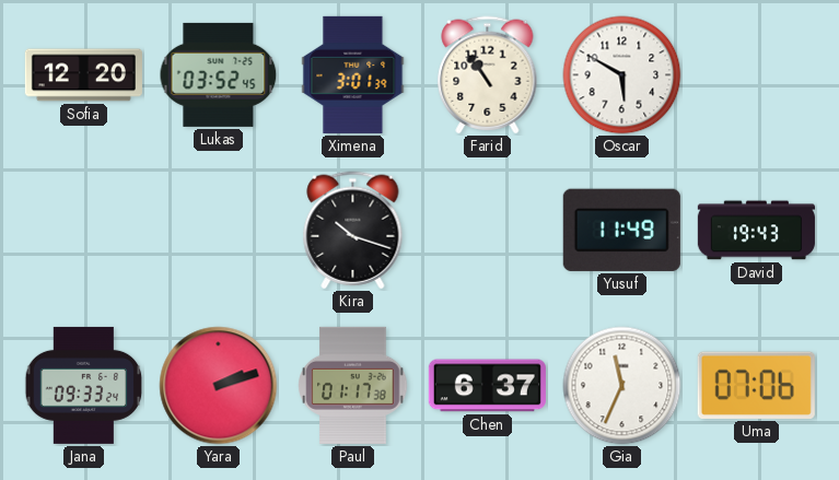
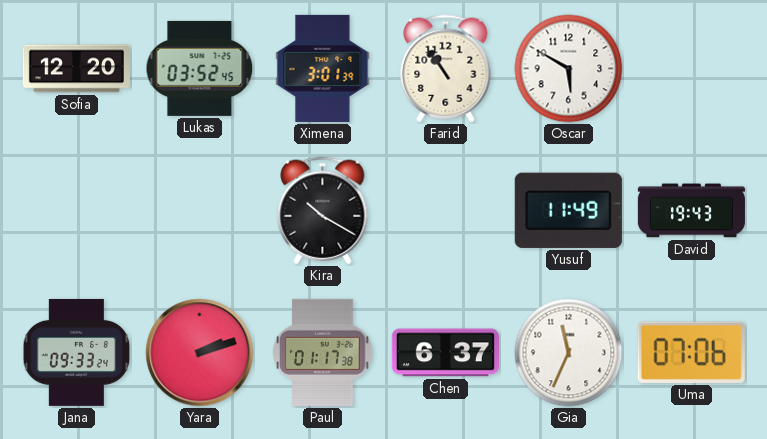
Kira: 10:18 -> 10:20 (323, 211)
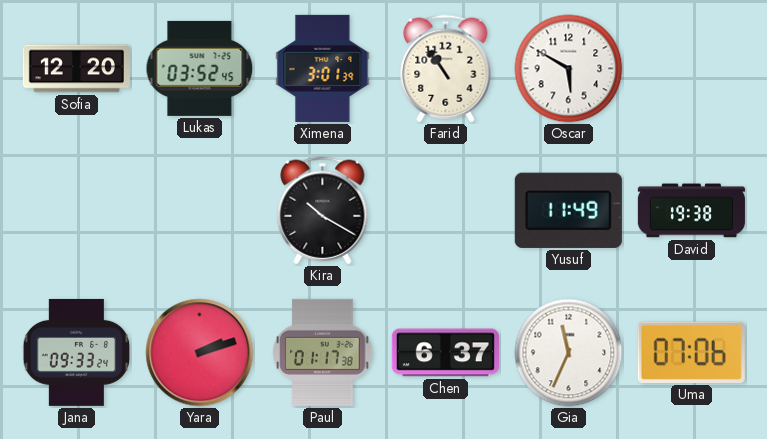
David: 19:43 -> 19:38 (691, 211)
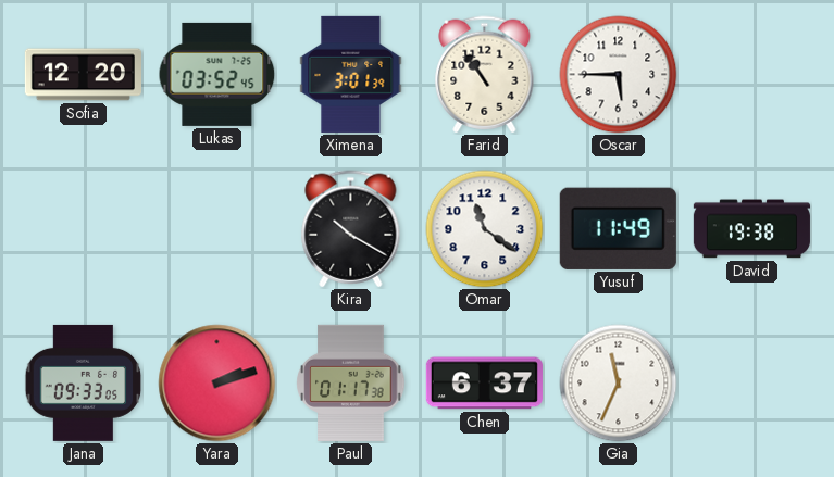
Oscar: 5:50 -> 5:45 (619, 75)
Omar: none -> 11:21 (485, 229)
Jana: 09:33:24 -> 09:33:05 (84, 382)
Uma: 07:06 -> none (691, 352)
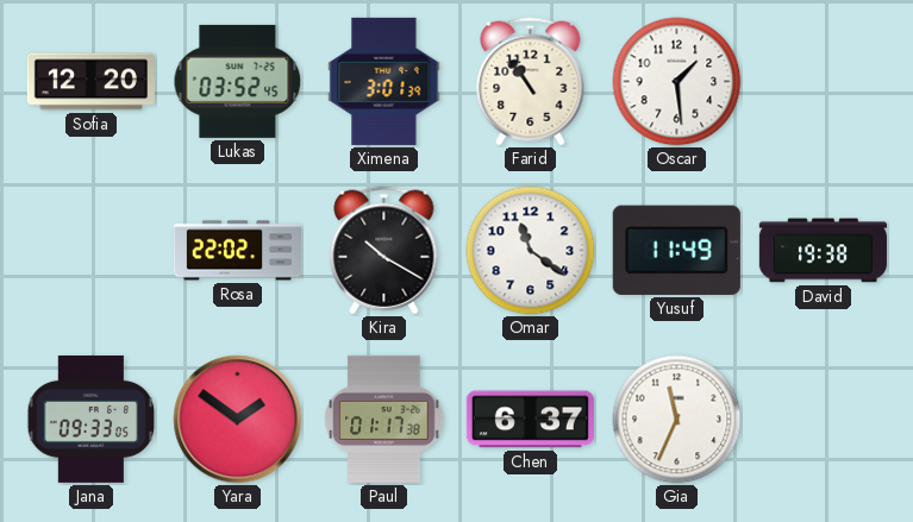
Oscar: 5:45 -> 1:29 (677, 82)
Rosa: none -> 22:02 (237, 251)
Yara: 2:12 -> 1:51 (238, 420)
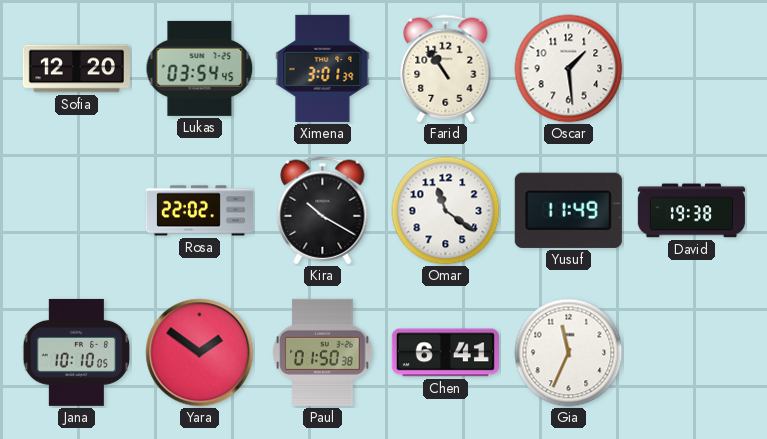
Lukas: 03:52 -> 03:54 (200, 68)
Jana: 09:33 -> 10:10 (77, 352)
Paul: 01:17 -> 01:50 (323, 352)
Chen: 6:37 -> 6:41 (445, 353)
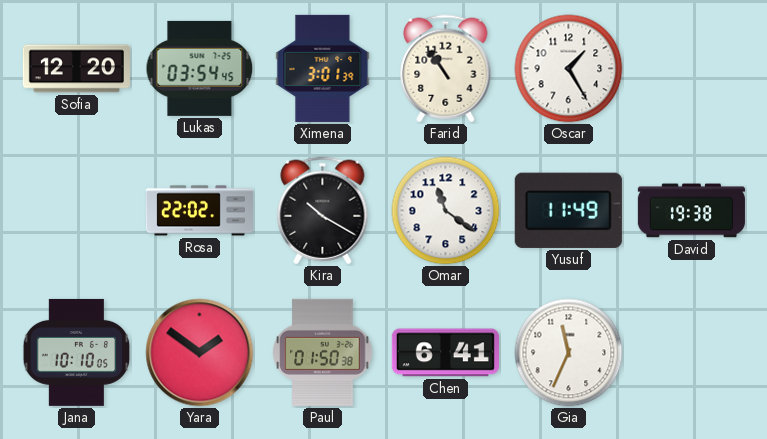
Oscar: 1:29 -> 1:25 (569, 69)
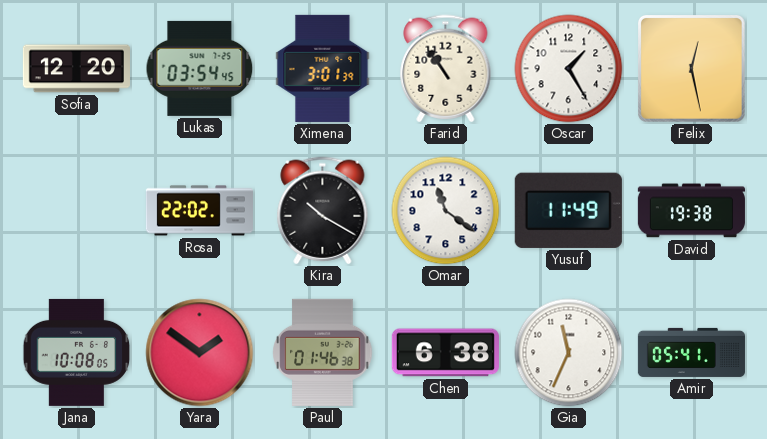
Felix: none -> 12:28 (692, 69)
Jana: 10:10 -> 10:08 (77, 352)
Paul: 01:50 -> 01:46 (323, 352)
Chen: 6:41 -> 6:38 (445, 353)
Amir: none -> 05:41 (691, 352)
